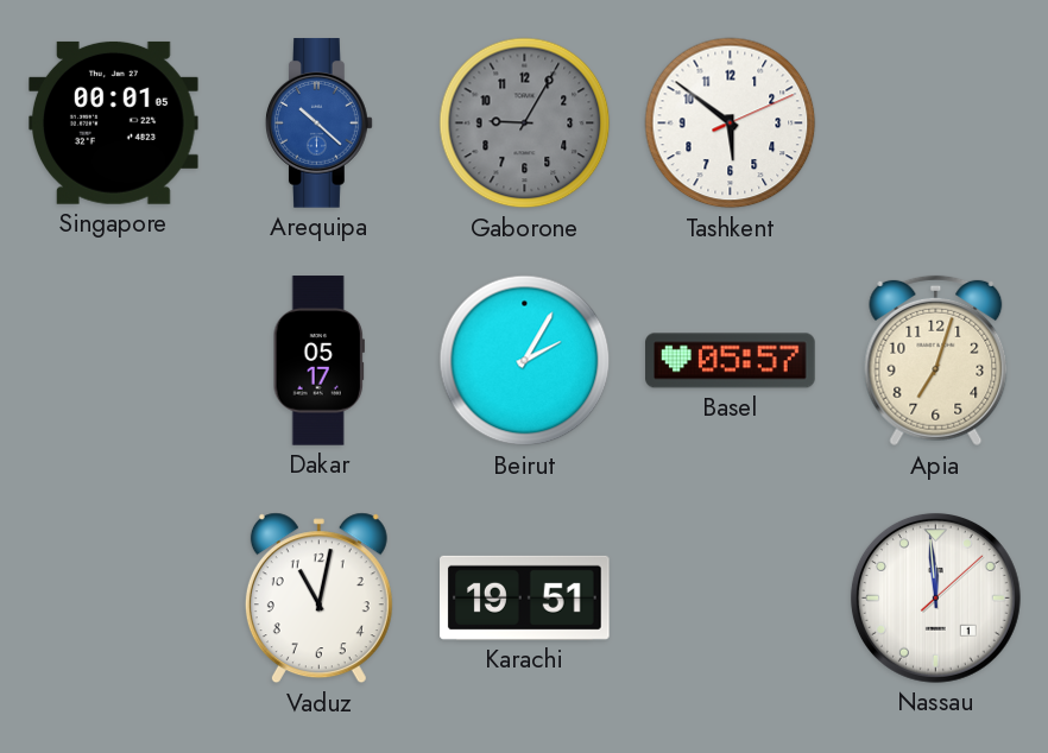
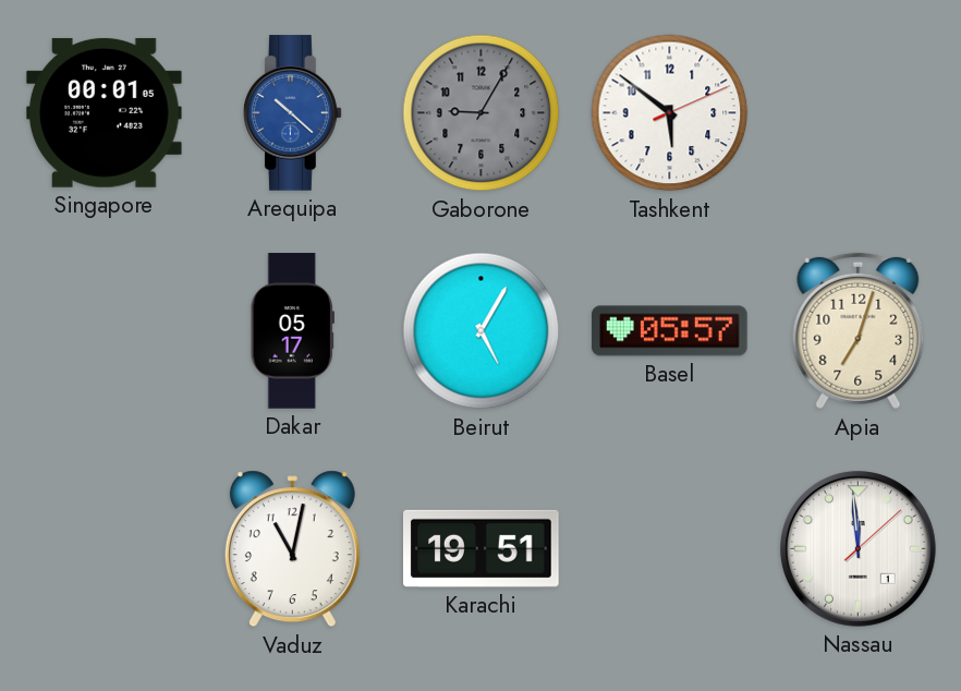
Beirut: 2:05 -> 5:05 (482, 331)
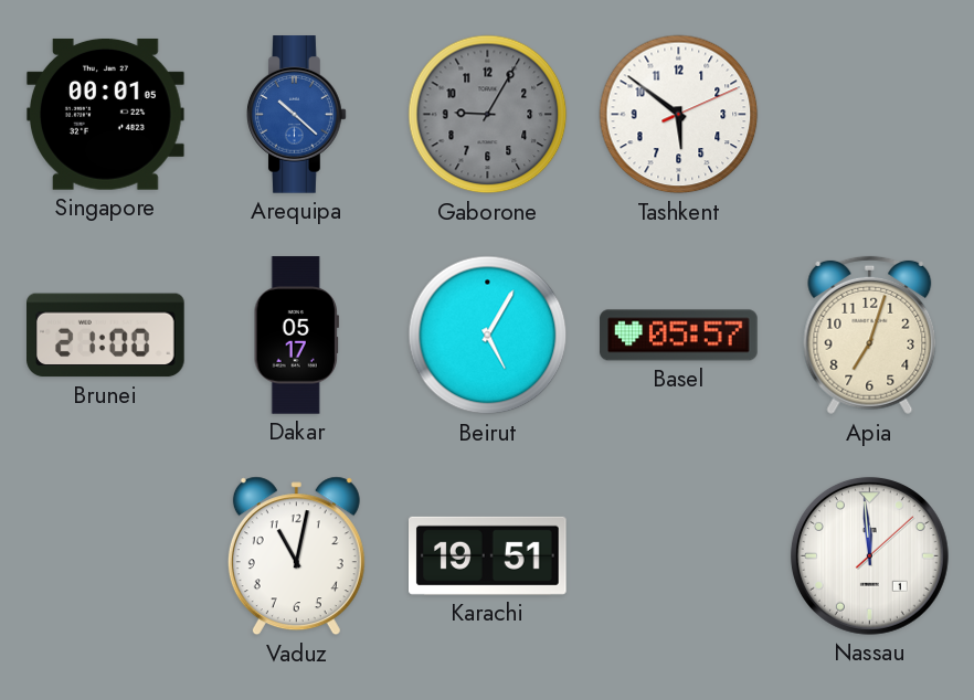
Brunei: none -> 21:00 (106, 336)
